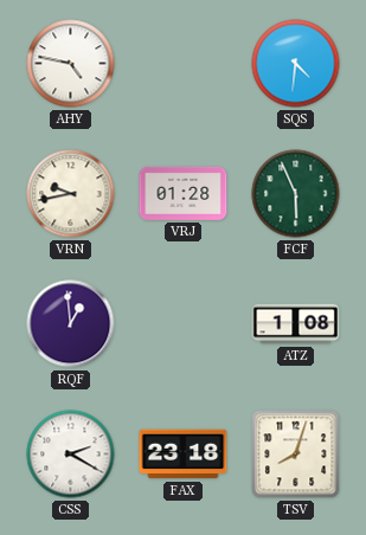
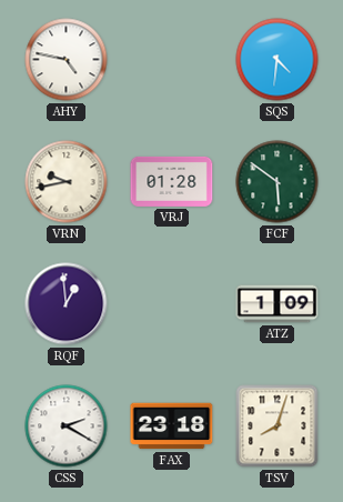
FCF: 5:56 -> 5:51 (278, 182)
ATZ: 1:08 -> 1:09 (278, 304)
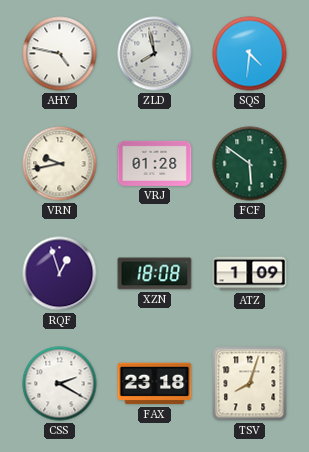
ZLD: none -> 7:58 (155, 54)
RQF: 12:59 -> 12:57 (60, 274)
XZN: none -> 18:08 (155, 274)
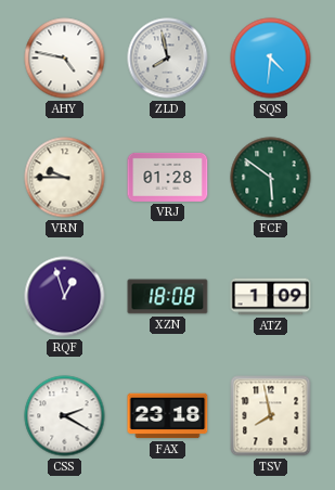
VRN: 9:43 -> 9:45 (65, 178)
TSV: 8:03 -> 7:58 (271, 416)
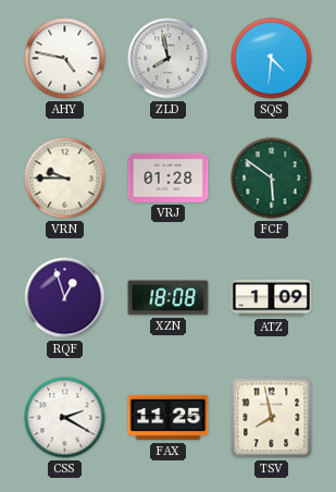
FAX: 23:18 -> 11:25 (169, 418)
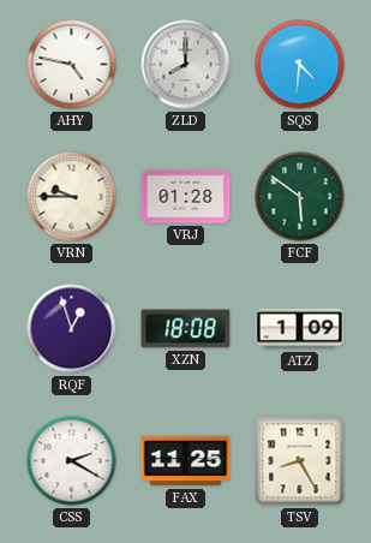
ZLD: 7:58 -> 8:00 (186, 65)
TSV: 7:58 -> 8:25 (300, 461)
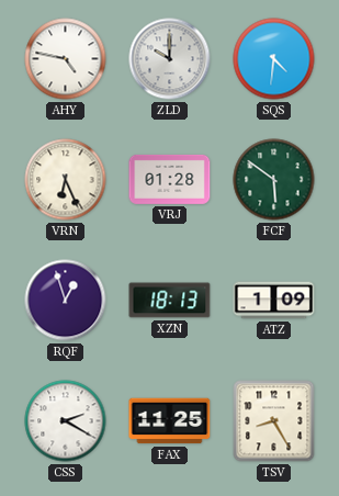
ZLD: 8:00 -> 10:00 (170, 59)
VRN: 9:45 -> 6:26 (66, 180)
XZN: 18:08 -> 18:13 (170, 301)
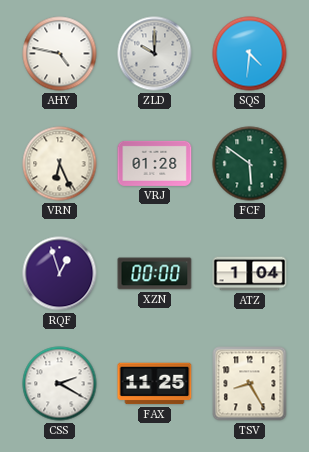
XZN: 18:13 -> 00:00 (155, 274)
ATZ: 1:09 -> 1:04 (250, 274)
